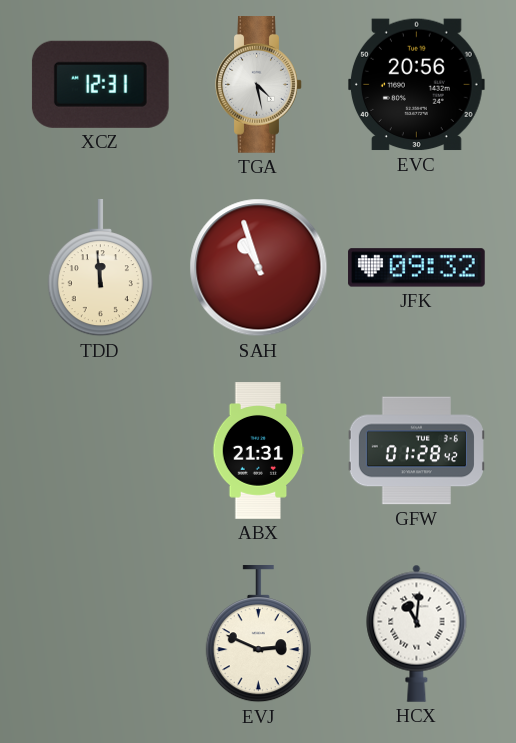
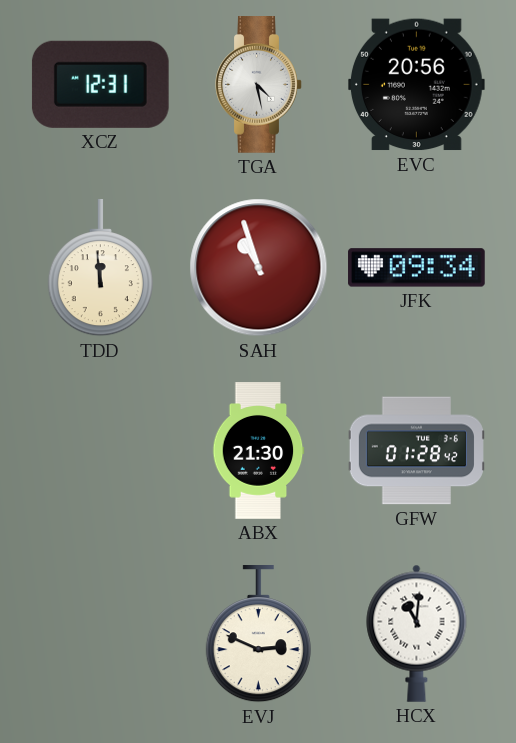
JFK: 09:32 -> 09:34 (417, 268)
ABX: 21:31 -> 21:30 (258, 451)
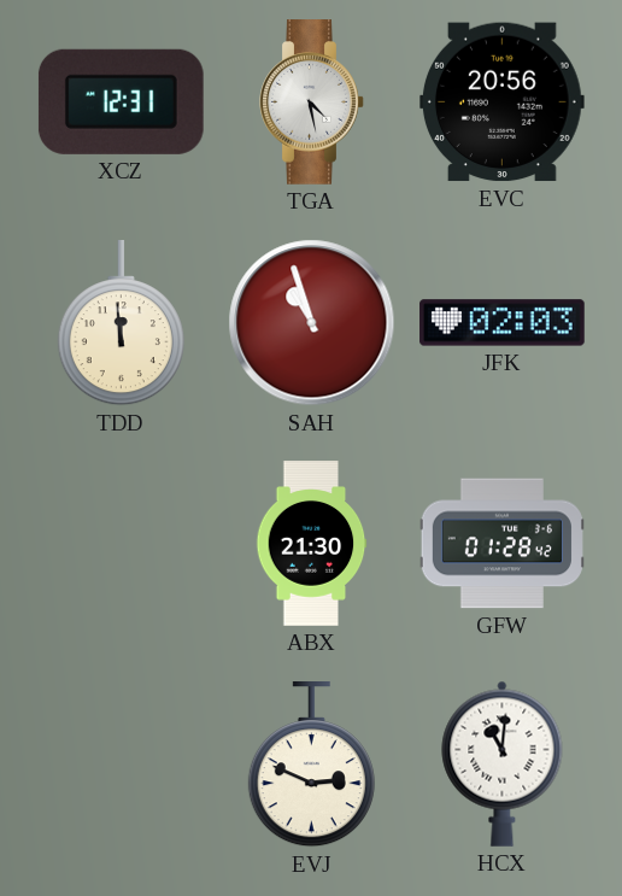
JFK: 09:34 -> 02:03 (503, 323)
